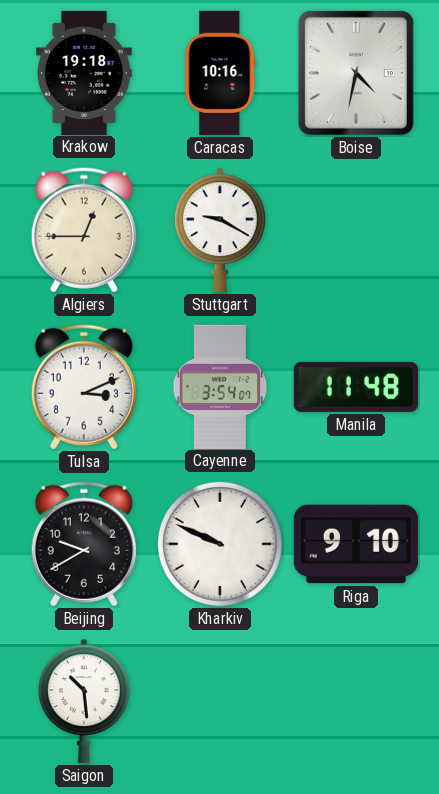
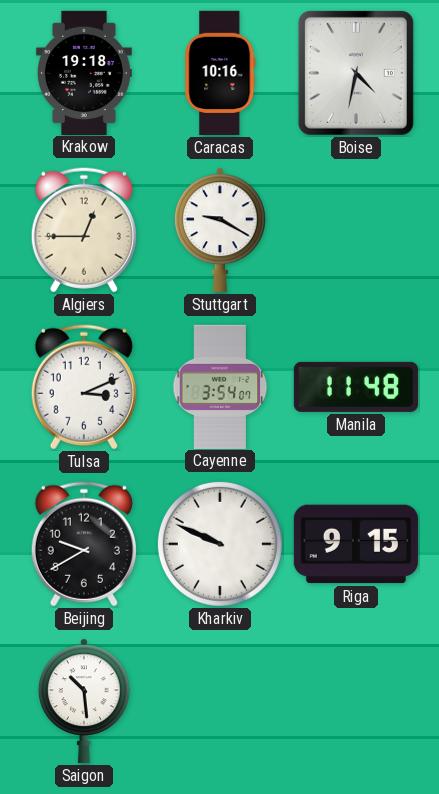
Riga: 9:10 -> 9:15 (356, 544)
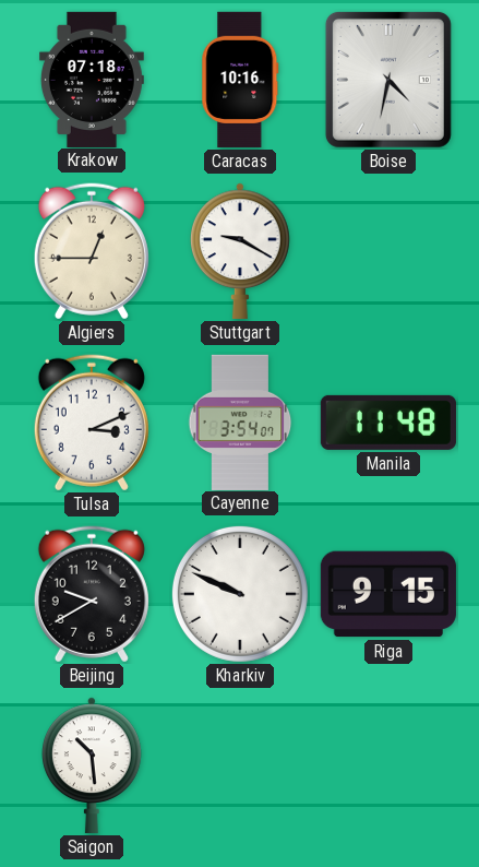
Krakow: 19:18 -> 07:18 (92, 79)
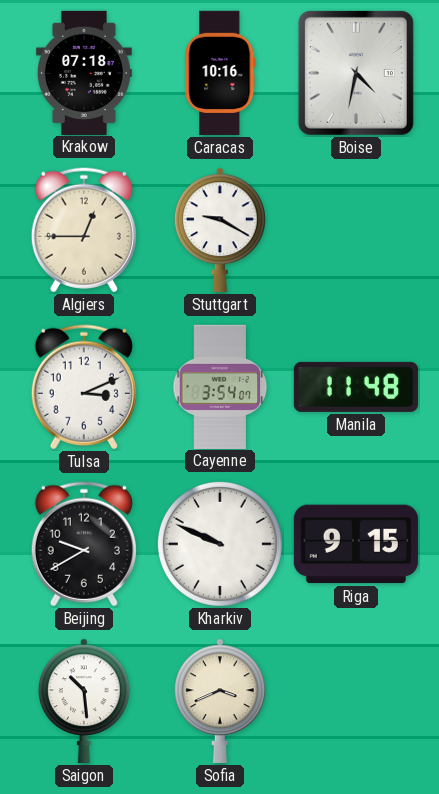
Sofia: none -> 3:41 (221, 701)
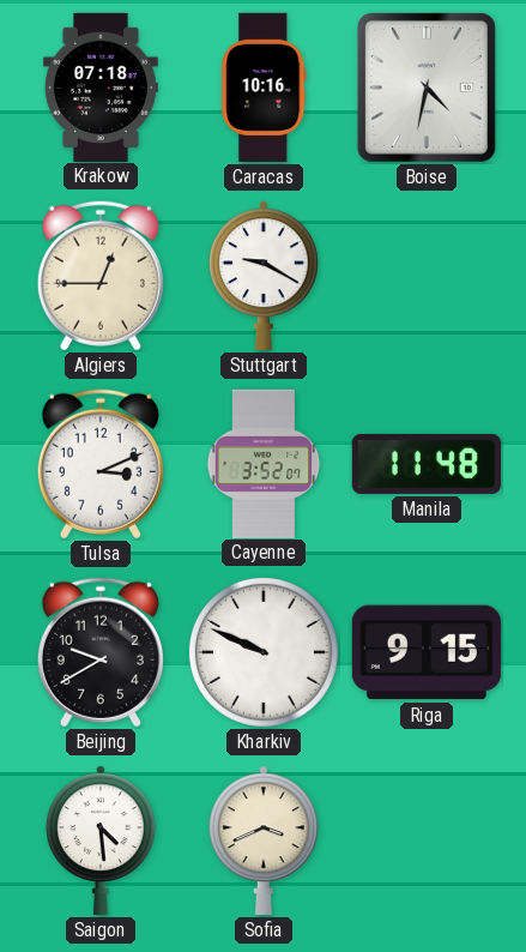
Cayenne: 3:54 -> 3:52 (264, 463)
Saigon: 10:29 -> 4:29 (102, 840)
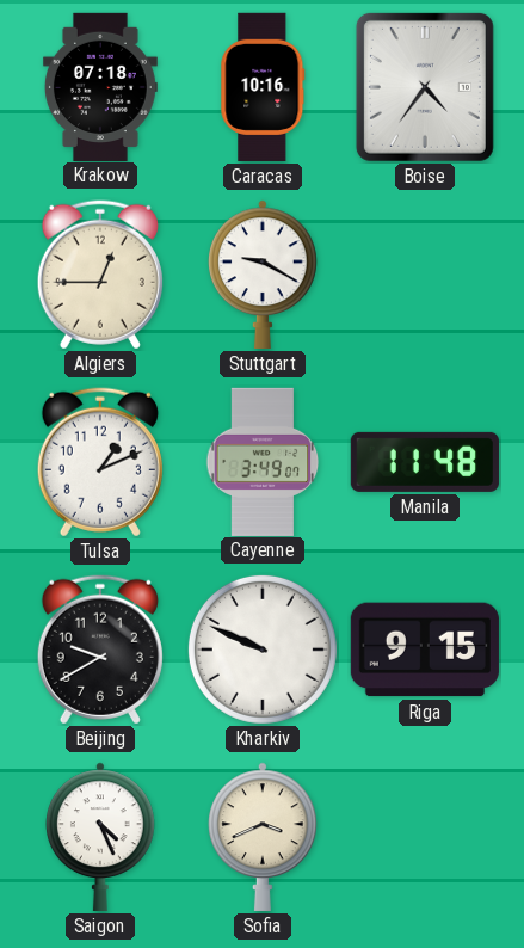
Boise: 4:32 -> 4:36 (425, 87)
Tulsa: 3:11 -> 1:11 (100, 462)
Cayenne: 3:52 -> 3:49 (263, 461)
Saigon: 4:29 -> 4:26 (101, 837)
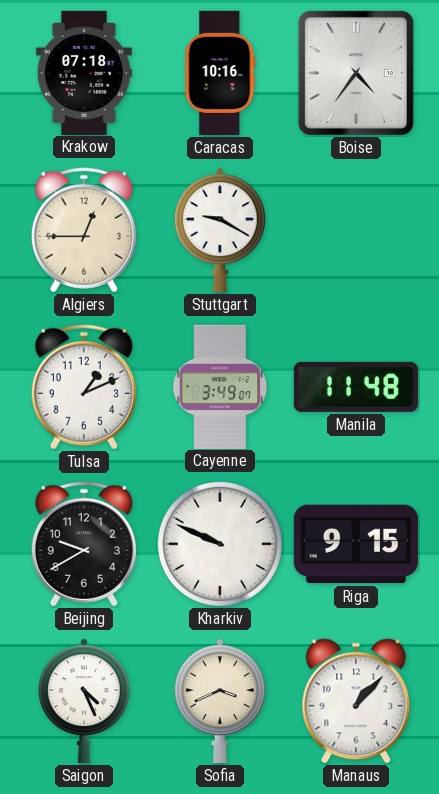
Manaus: none -> 1:07 (356, 701)
